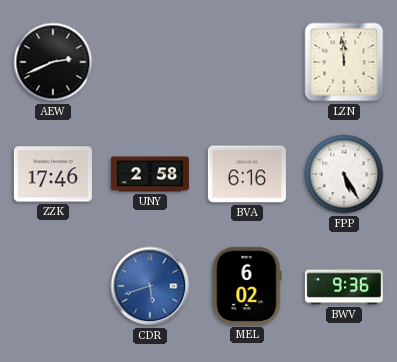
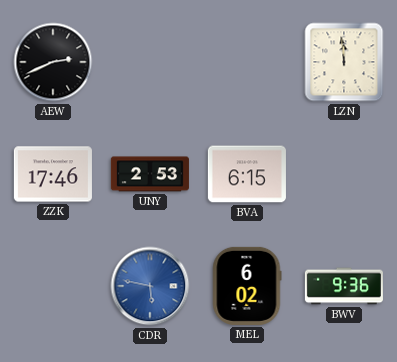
UNY: 2:58 -> 2:53 (150, 174)
BVA: 6:16 -> 6:15 (247, 174)
FPP: 5:25 -> none (344, 174)
CDR: 5:42 -> 5:47 (150, 286)
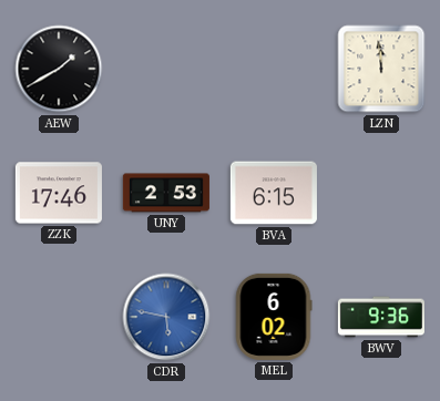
AEW: 2:41 -> 1:40 (59, 69)
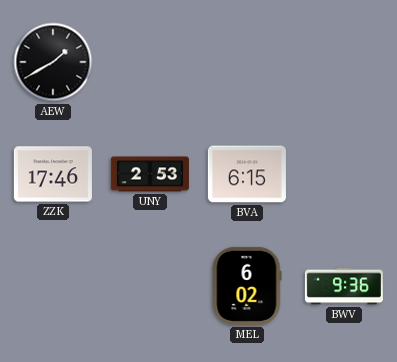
LZN: 11:59 -> none (381, 69)
CDR: 5:47 -> none (166, 317)
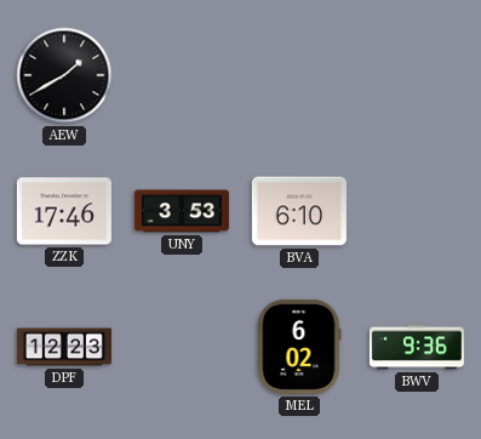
UNY: 2:53 -> 3:53 (182, 211)
BVA: 6:15 -> 6:10 (299, 211)
DPF: none -> 12:23 (64, 347)
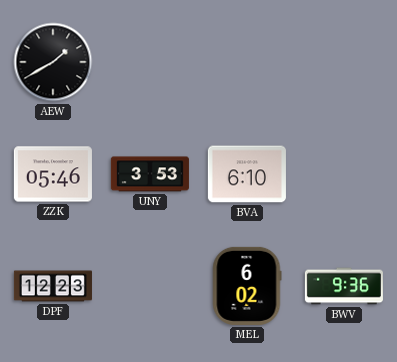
ZZK: 17:46 -> 05:46 (53, 174)
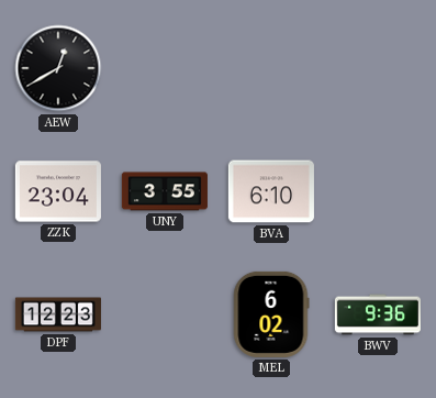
AEW: 1:40 -> 12:40 (58, 68)
ZZK: 05:46 -> 23:04 (58, 191)
UNY: 3:53 -> 3:55 (165, 191)
